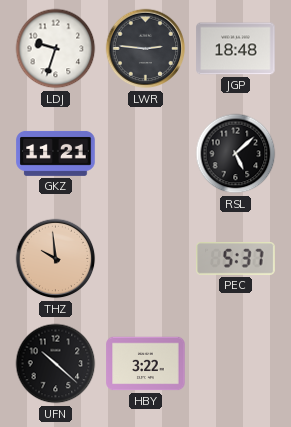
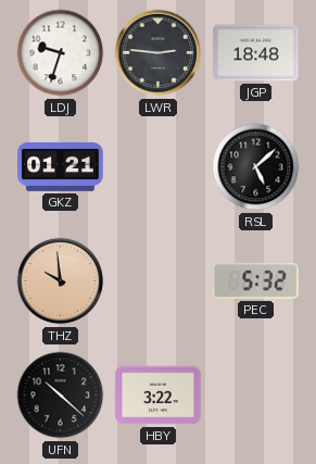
GKZ: 11:21 -> 01:21 (61, 167)
PEC: 5:37 -> 5:32 (256, 281)
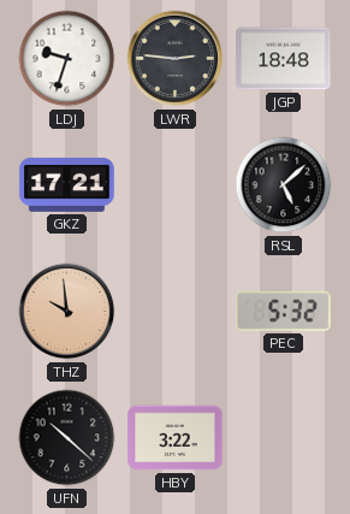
GKZ: 01:21 -> 17:21 (67, 185)
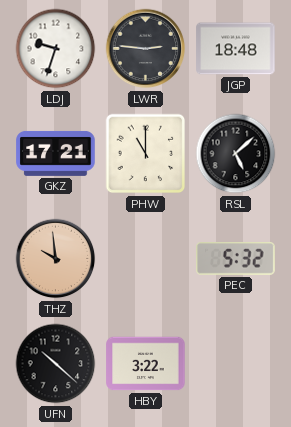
PHW: none -> 11:00 (146, 154)
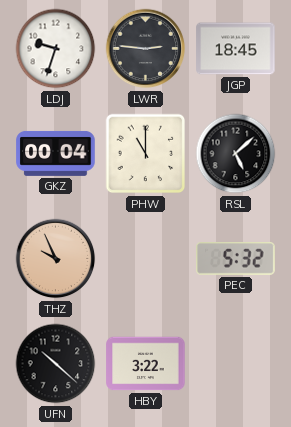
JGP: 18:48 -> 18:45 (236, 49)
GKZ: 17:21 -> 00:04 (56, 154)
THZ: 9:59 -> 9:56 (56, 259)
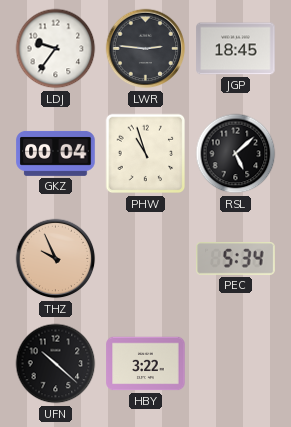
LDJ: 9:33 -> 9:36 (56, 49)
PHW: 11:00 -> 10:57 (146, 154)
PEC: 5:32 -> 5:34 (236, 259)
